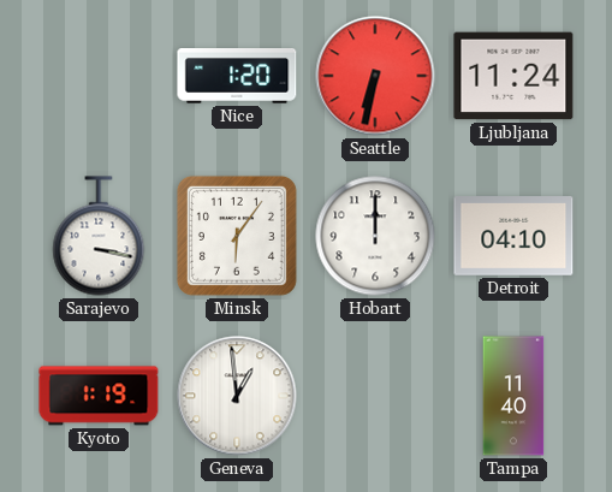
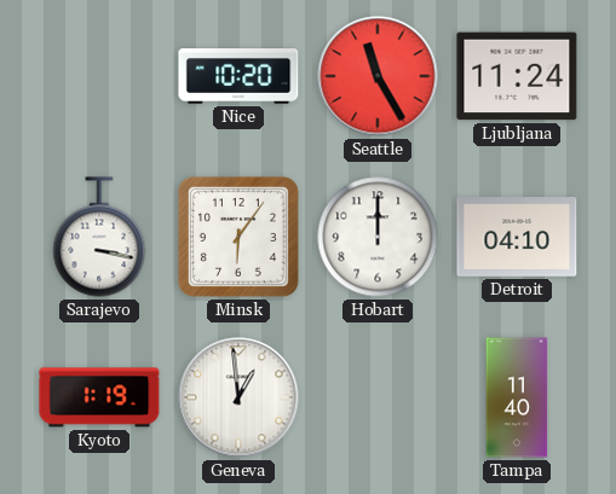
Nice: 1:20 -> 10:20 (238, 77)
Seattle: 6:32 -> 11:25 (378, 76)
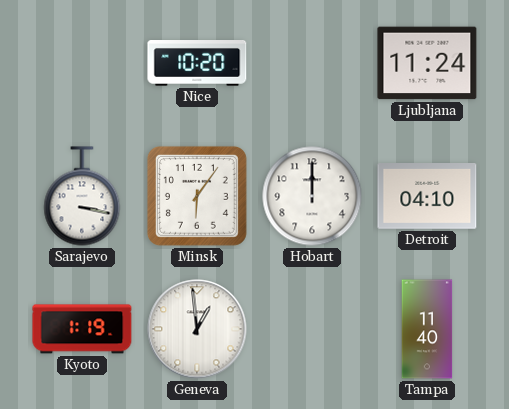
Seattle: 11:25 -> none (378, 76)
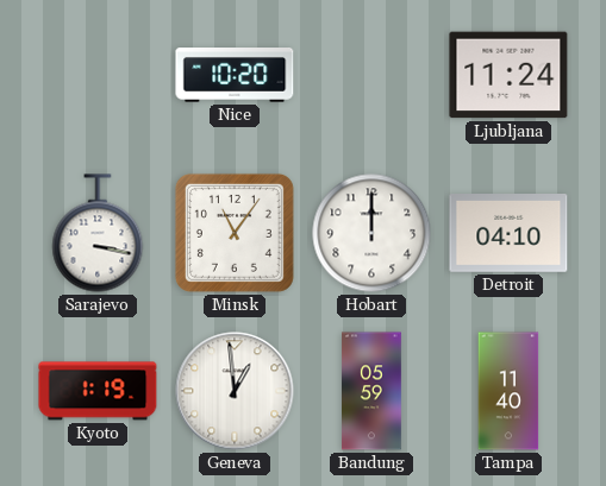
Minsk: 6:06 -> 11:06 (235, 233)
Bandung: none -> 05:59 (373, 391)
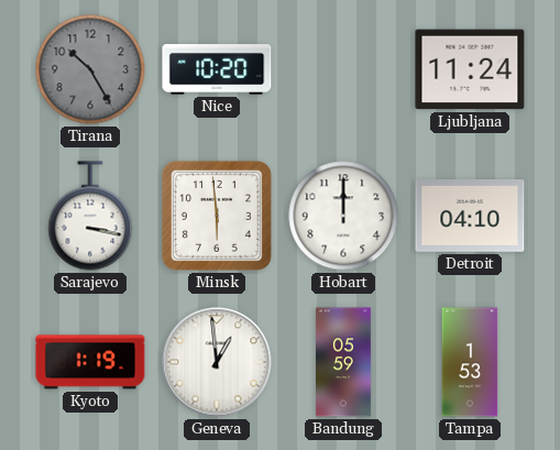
Tirana: none -> 10:25 (90, 69)
Minsk: 11:06 -> 5:59 (217, 216)
Tampa: 11:40 -> 1:53 (470, 362)
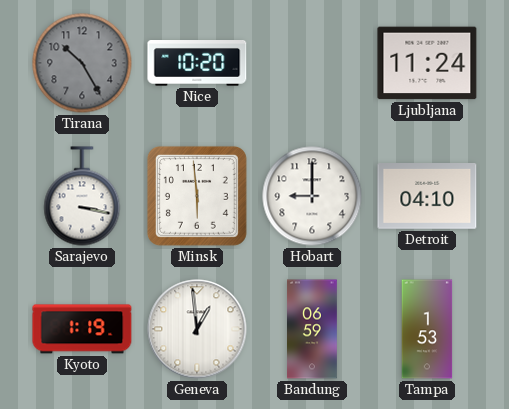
Hobart: 12:00 -> 9:00 (312, 196)
Bandung: 05:59 -> 06:59 (313, 329)
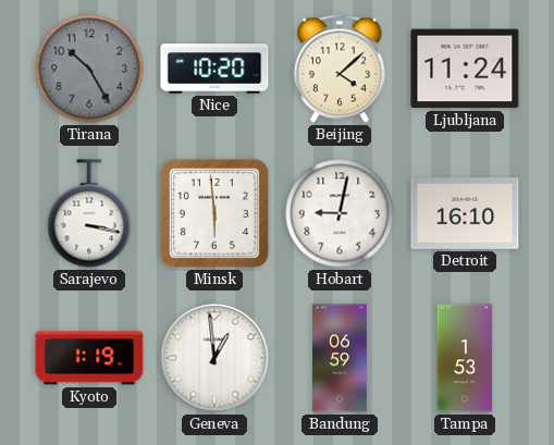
Beijing: none -> 4:08 (340, 69)
Hobart: 9:00 -> 9:02 (340, 213)
Detroit: 04:10 -> 16:10 (465, 214)
